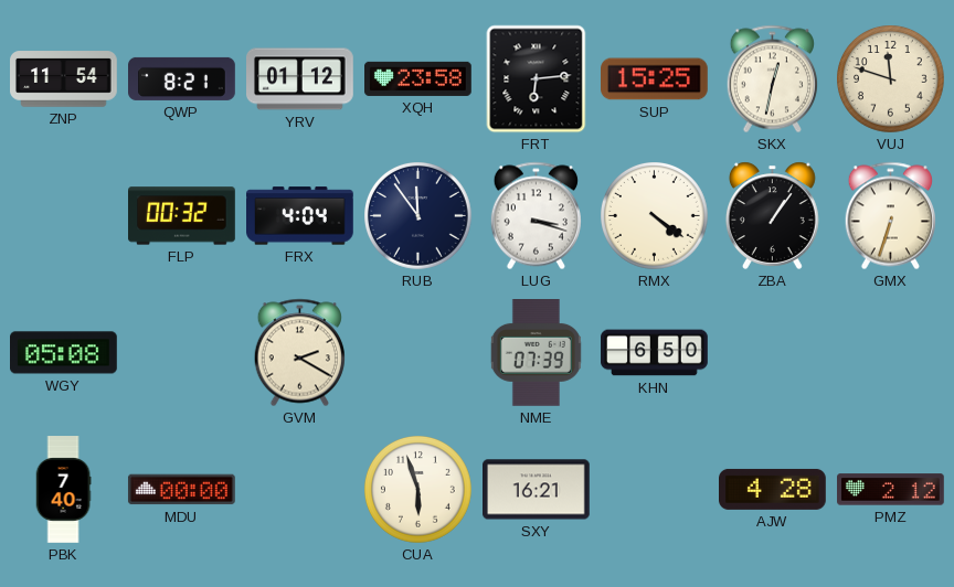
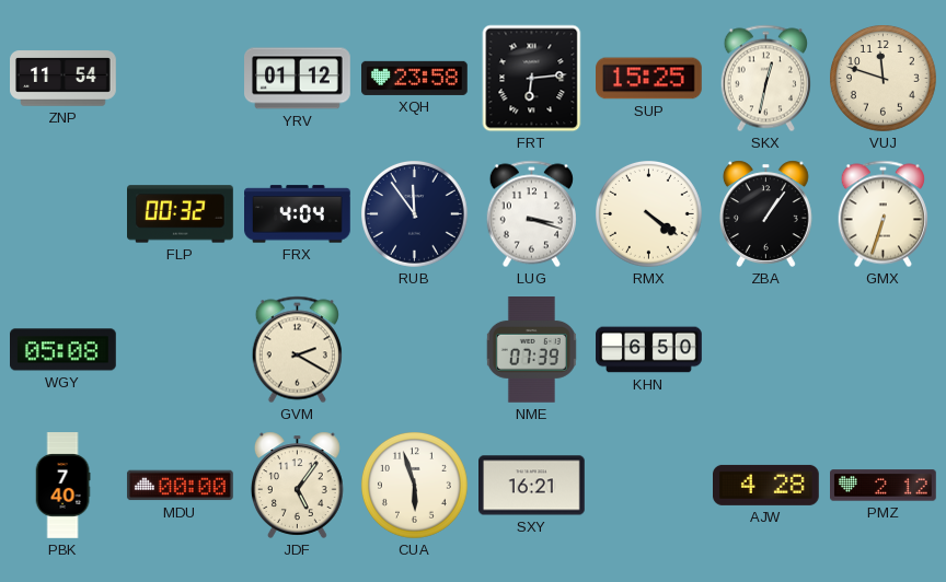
QWP: 8:21 -> none (182, 78)
JDF: none -> 5:06 (297, 485)
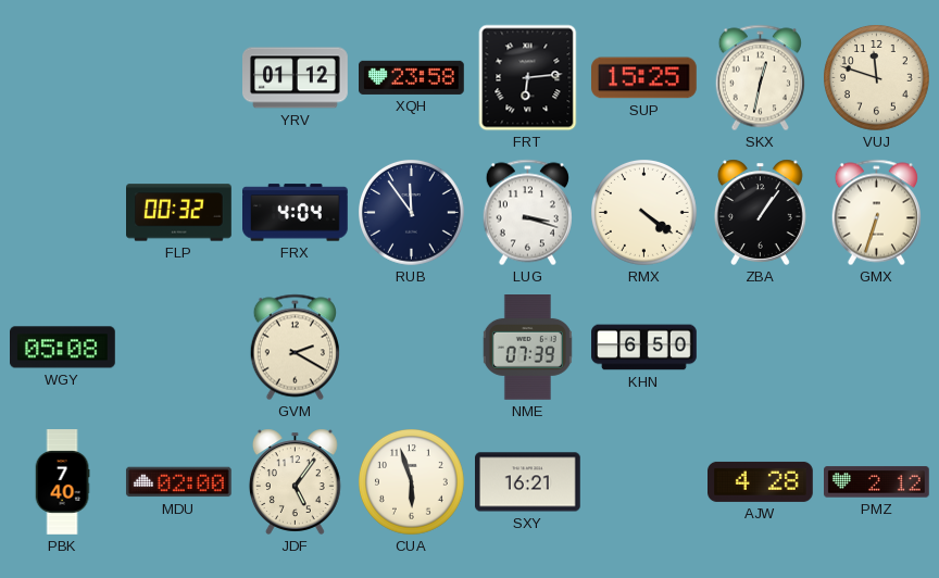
ZNP: 11:54 -> none (64, 79)
MDU: 00:00 -> 02:00 (178, 482)
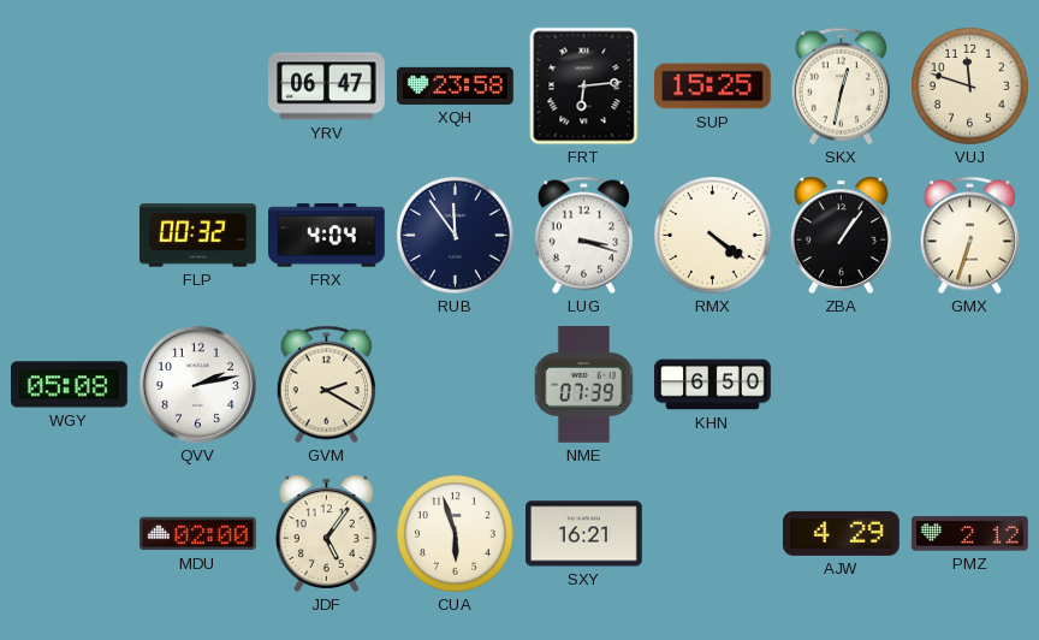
YRV: 01:12 -> 06:47 (327, 87)
QVV: none -> 2:13 (197, 384)
PBK: 7:40 -> none (62, 482)
AJW: 4:28 -> 4:29 (842, 533)
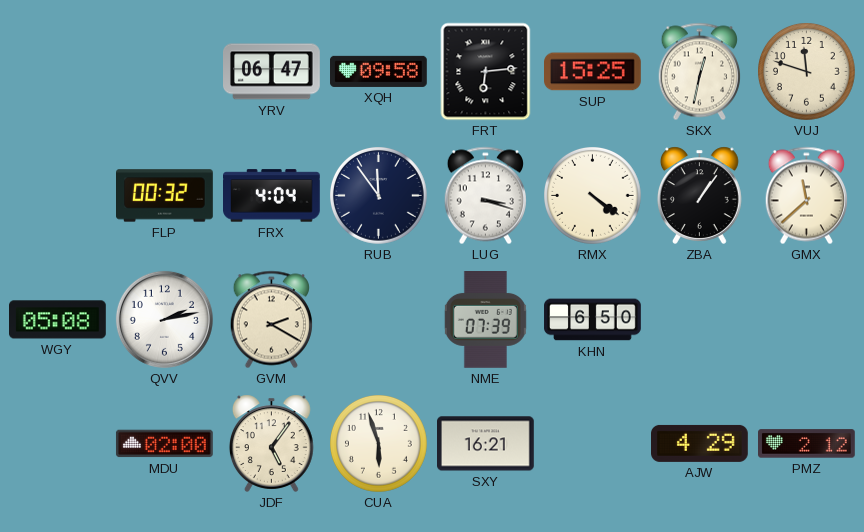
XQH: 23:58 -> 09:58 (379, 71)
GMX: 6:33 -> 11:38 (806, 196)
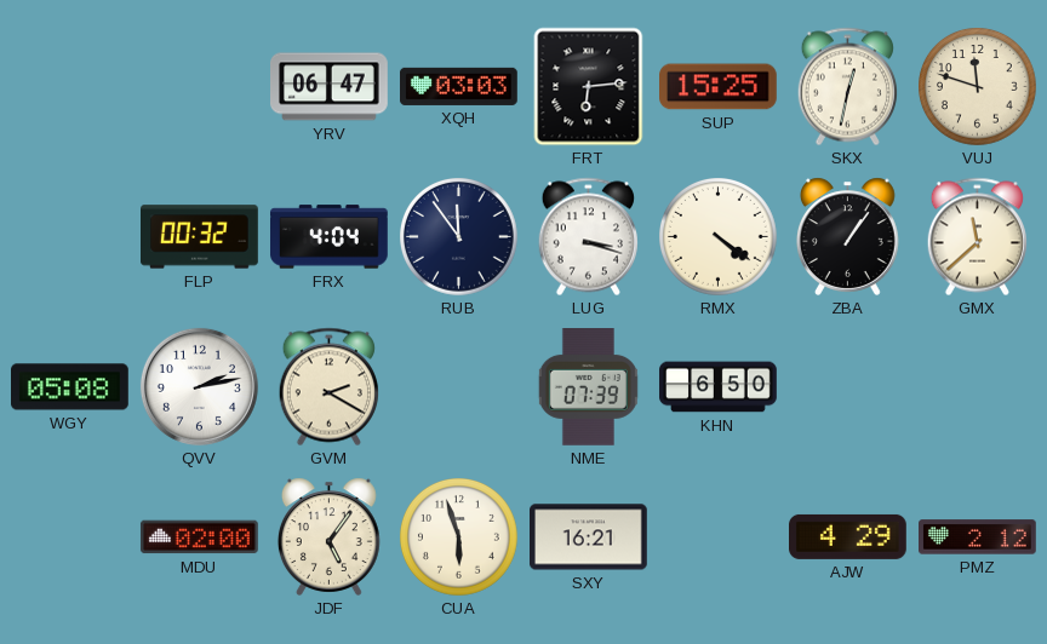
XQH: 09:58 -> 03:03 (459, 86)
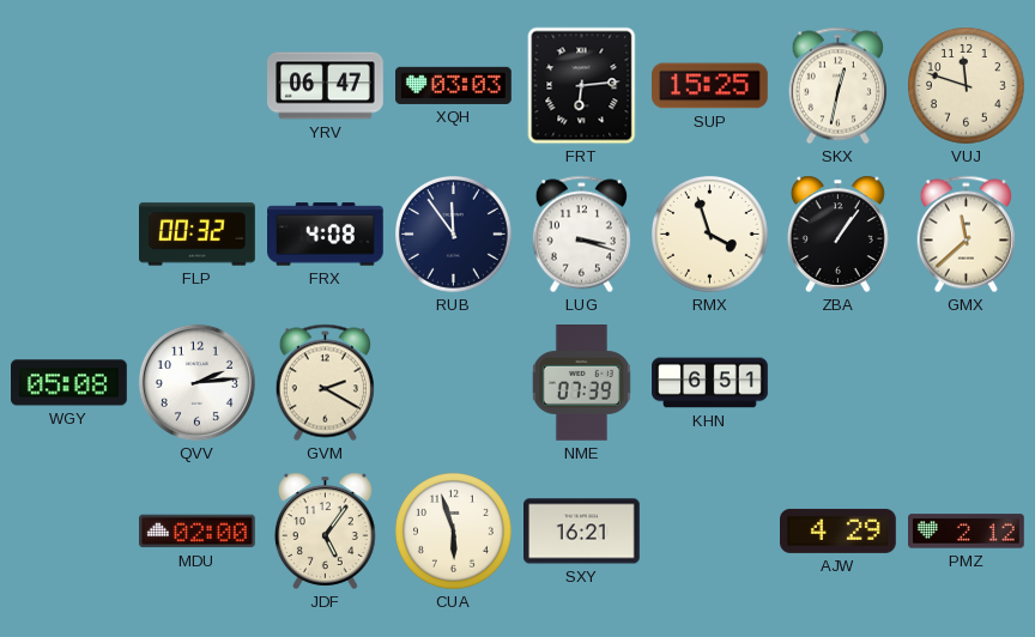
FRX: 4:04 -> 4:08 (326, 235)
RMX: 4:21 -> 3:57 (710, 235)
QVV: 2:13 -> 2:14 (196, 382)
KHN: 6:50 -> 6:51 (710, 383)
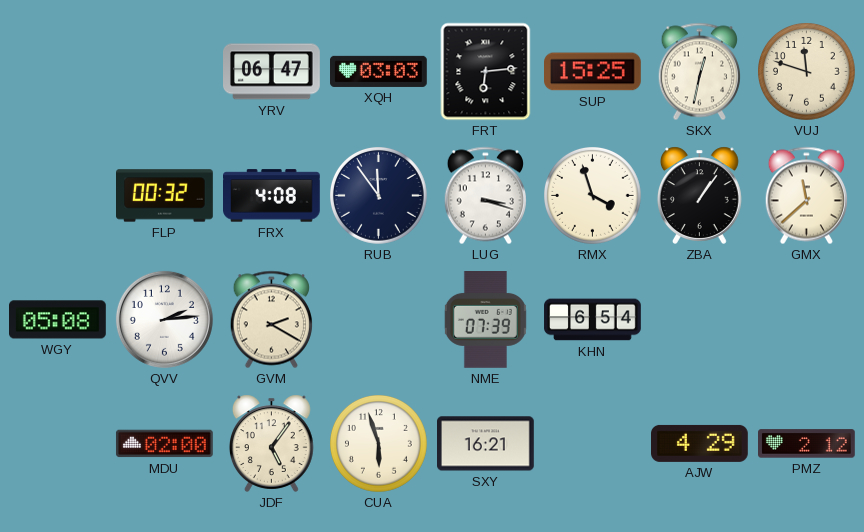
KHN: 6:51 -> 6:54 (593, 320)
